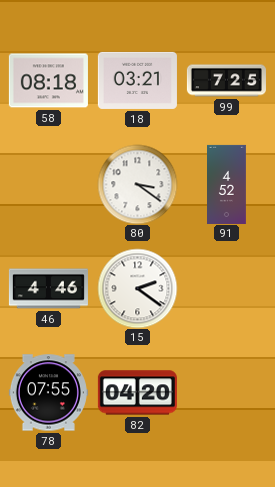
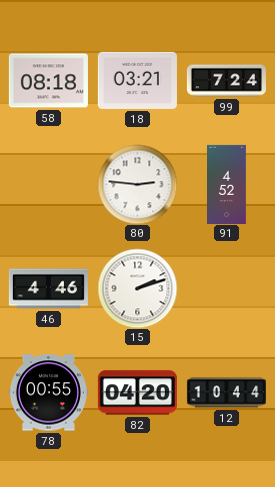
99: 7:25 -> 7:24 (226, 81)
80: 3:21 -> 2:46 (137, 184)
15: 2:21 -> 2:12 (137, 288)
78: 07:55 -> 00:55 (48, 393)
12: none -> 10:44 (226, 393)
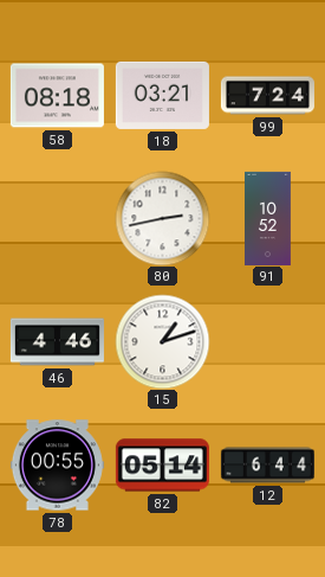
80: 2:46 -> 2:43 (162, 218)
91: 4:52 -> 10:52 (268, 218)
15: 2:12 -> 1:12 (162, 341)
82: 04:20 -> 05:14 (162, 466)
12: 10:44 -> 6:44 (267, 466)
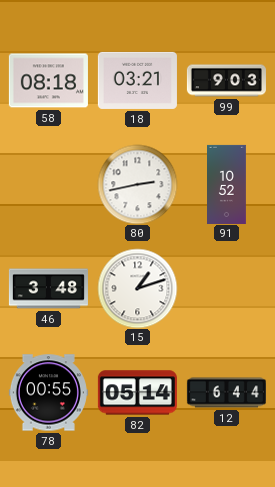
99: 7:24 -> 9:03 (226, 81)
46: 4:46 -> 3:48 (48, 289)
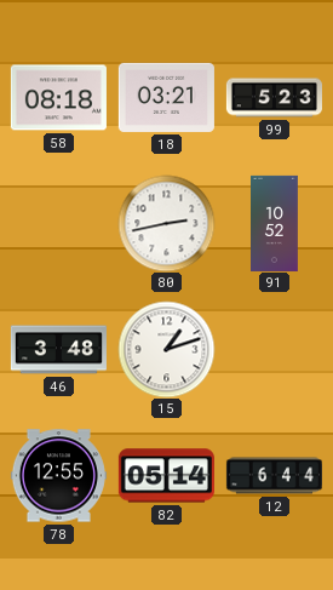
99: 9:03 -> 5:23 (274, 98)
78: 00:55 -> 12:55 (58, 476)
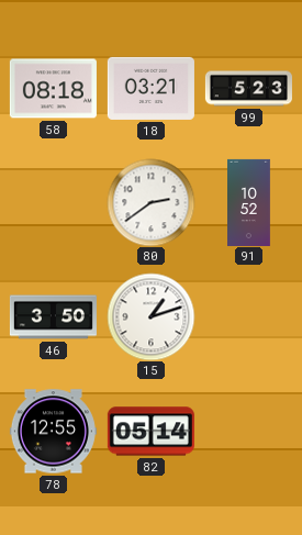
80: 2:43 -> 2:39 (150, 202)
46: 3:48 -> 3:50 (53, 317)
12: 6:44 -> none (274, 476)
